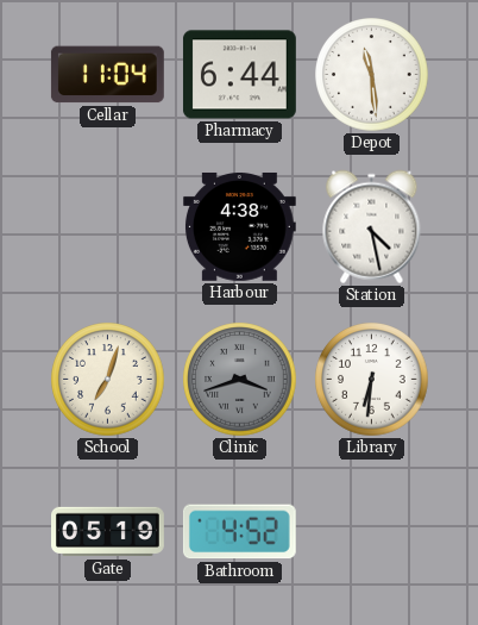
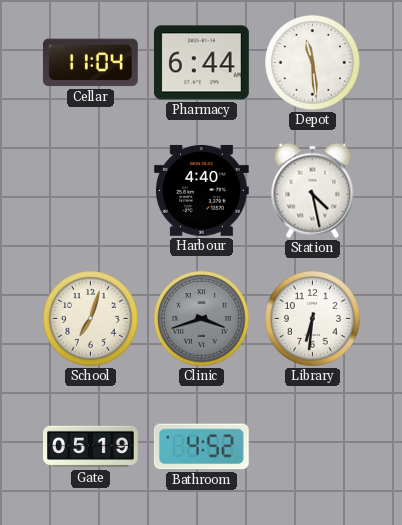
Harbour: 4:38 -> 4:40 (201, 190)
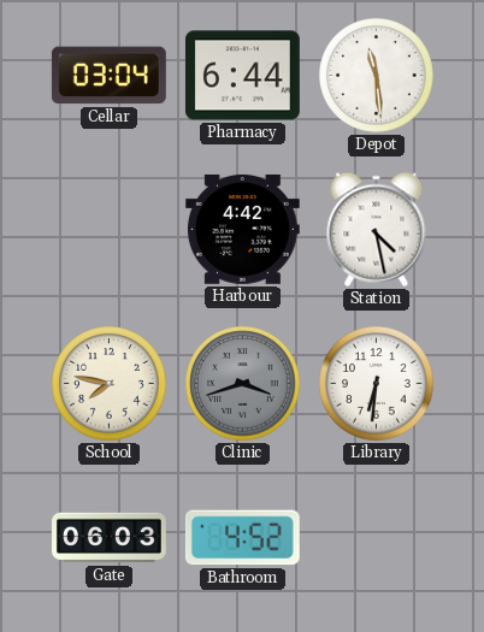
Cellar: 11:04 -> 03:04 (108, 76)
Harbour: 4:40 -> 4:42 (242, 229)
School: 7:03 -> 7:47 (110, 384)
Gate: 05:19 -> 06:03 (110, 538)
